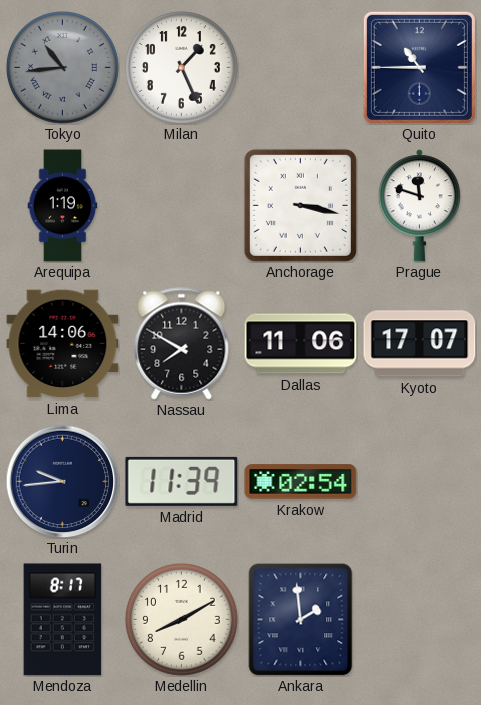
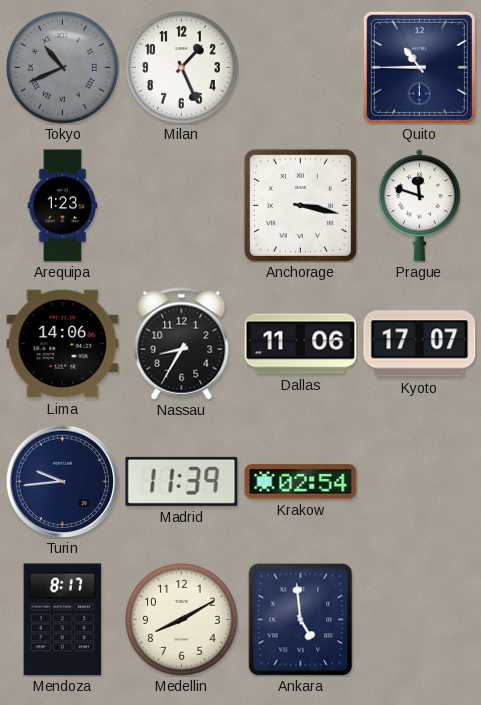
Tokyo: 10:44 -> 10:41 (63, 68)
Arequipa: 1:19 -> 1:23 (63, 206)
Nassau: 7:50 -> 8:35 (182, 344)
Ankara: 1:59 -> 4:59 (301, 619)
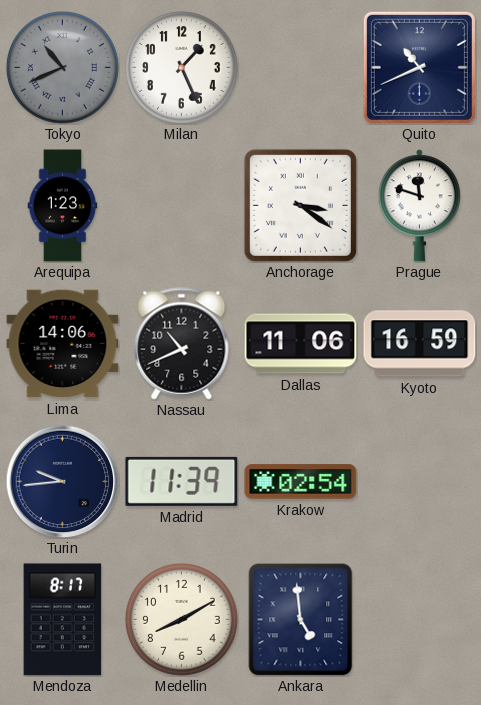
Quito: 10:45 -> 10:41 (419, 67)
Anchorage: 3:17 -> 3:21 (300, 205)
Nassau: 8:35 -> 10:41 (182, 344)
Kyoto: 17:07 -> 16:59 (420, 344)
